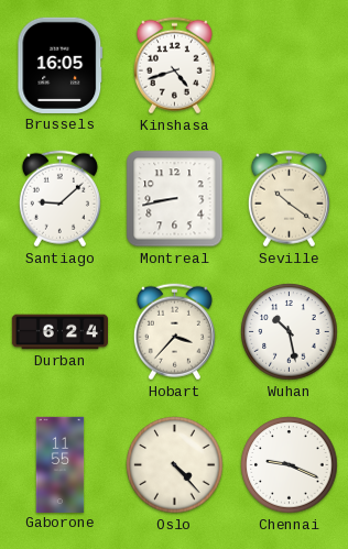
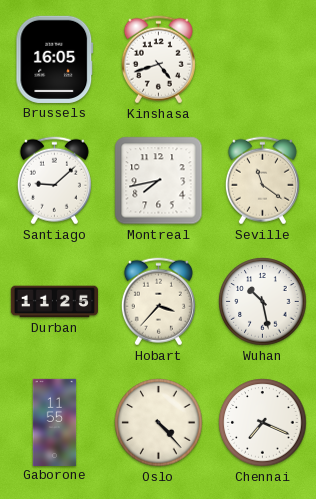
Montreal: 8:43 -> 7:43 (159, 181)
Seville: 10:21 -> 11:21 (262, 181)
Durban: 6:24 -> 11:25 (54, 302)
Chennai: 9:19 -> 7:19 (263, 423)
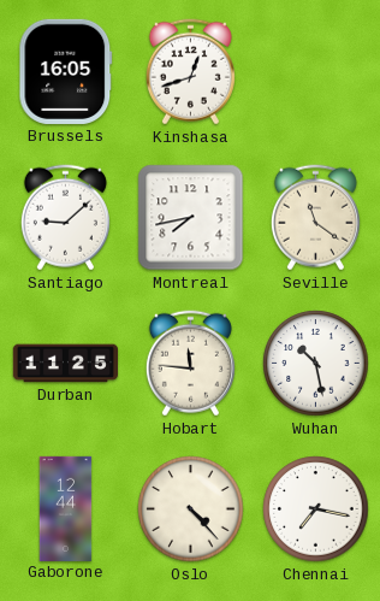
Kinshasa: 4:42 -> 12:42 (190, 72)
Hobart: 3:37 -> 11:46 (190, 364)
Gaborone: 11:55 -> 12:44 (66, 508)
Chennai: 7:19 -> 7:17 (316, 509)
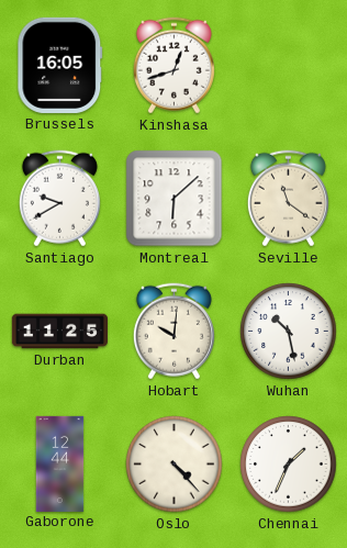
Santiago: 9:08 -> 9:40 (59, 199)
Montreal: 7:43 -> 6:08 (175, 199)
Hobart: 11:46 -> 10:01 (173, 332)
Chennai: 7:17 -> 1:34 (289, 465)
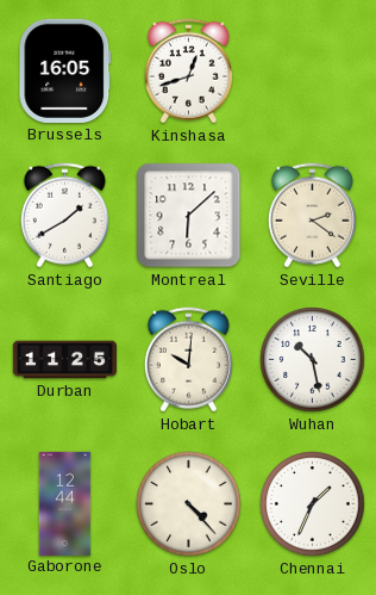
Santiago: 9:40 -> 1:40 (64, 216)
Seville: 11:21 -> 2:21 (312, 216)
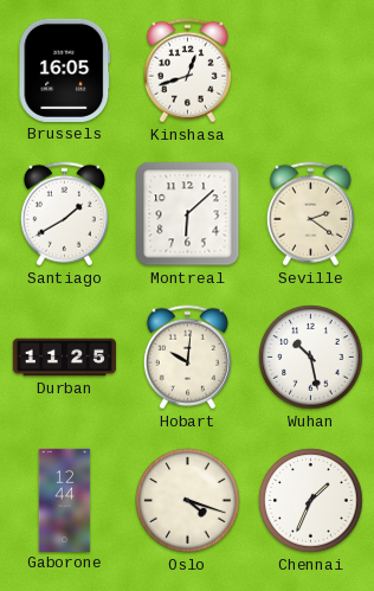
Oslo: 4:23 -> 4:18 (188, 501)
